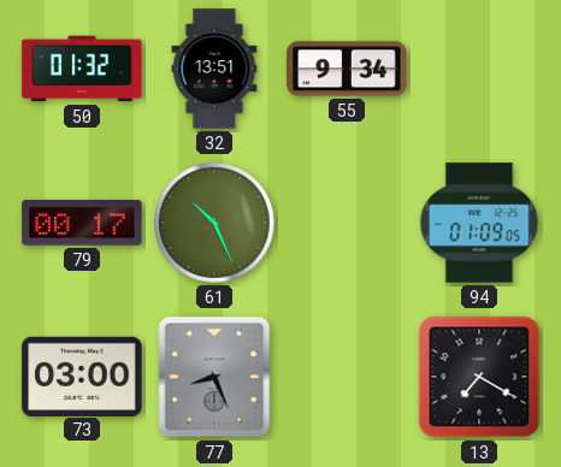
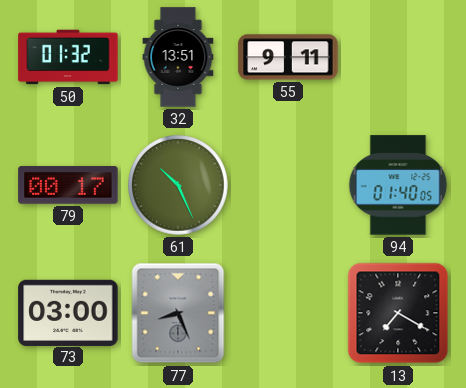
55: 9:34 -> 9:11 (288, 57)
94: 01:09 -> 01:40 (398, 185)
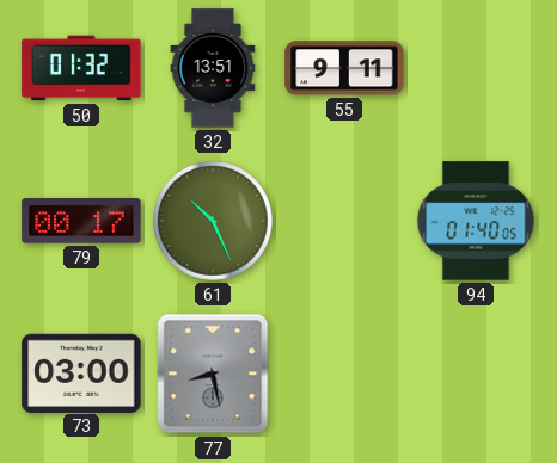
77: 8:26 -> 8:28 (213, 374)
13: 7:20 -> none (398, 313)
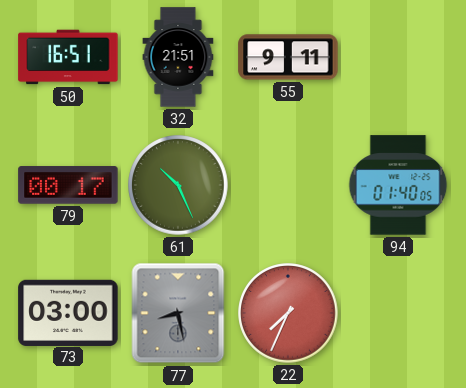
50: 01:32 -> 16:51 (68, 57)
32: 13:51 -> 21:51 (178, 57)
22: none -> 7:34 (288, 313)
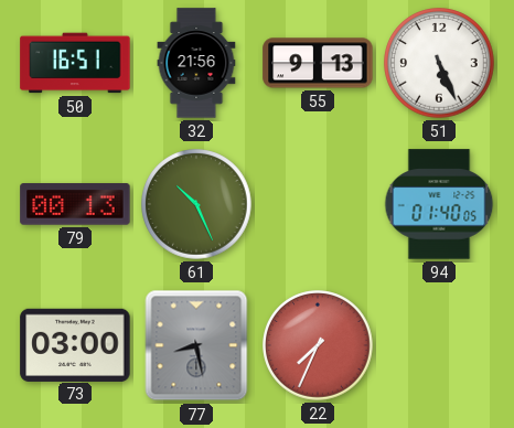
32: 21:51 -> 21:56 (196, 63)
55: 9:11 -> 9:13 (318, 63)
51: none -> 5:26 (439, 63)
79: 00:17 -> 00:13 (75, 204)
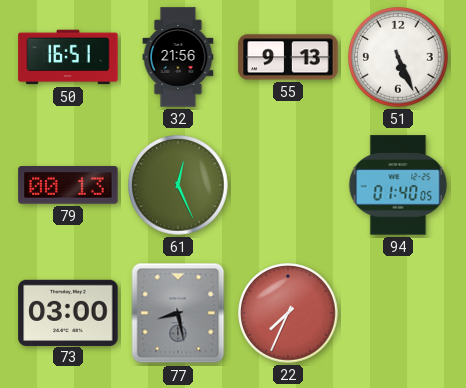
61: 10:26 -> 12:26 (178, 185)
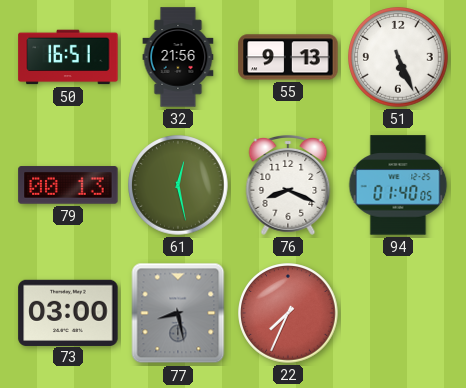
61: 12:26 -> 12:28 (178, 185)
76: none -> 8:19 (288, 186)
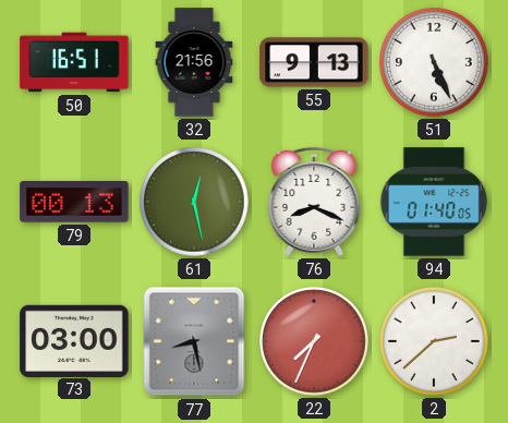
2: none -> 2:38 (434, 341)
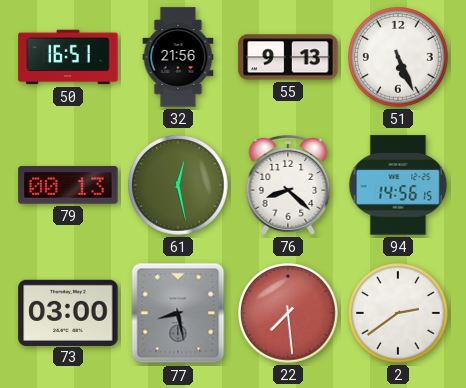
76: 8:19 -> 8:22 (288, 186)
94: 01:40 -> 14:56 (398, 185)
22: 7:34 -> 7:29 (288, 313)
2: 2:38 -> 2:39 (398, 313)
